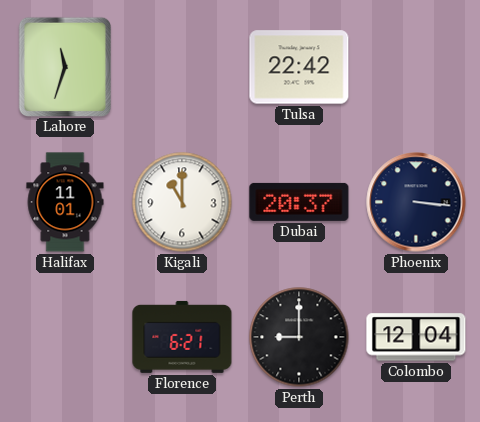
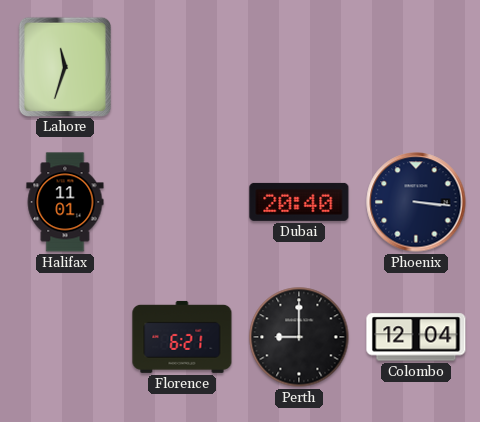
Tulsa: 22:42 -> none (299, 67)
Kigali: 11:00 -> none (182, 202)
Dubai: 20:37 -> 20:40 (299, 202)
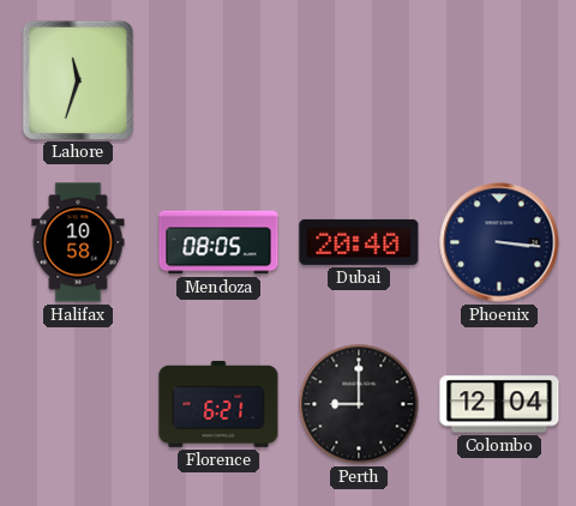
Halifax: 11:01 -> 10:58 (78, 242)
Mendoza: none -> 08:05 (218, 242)
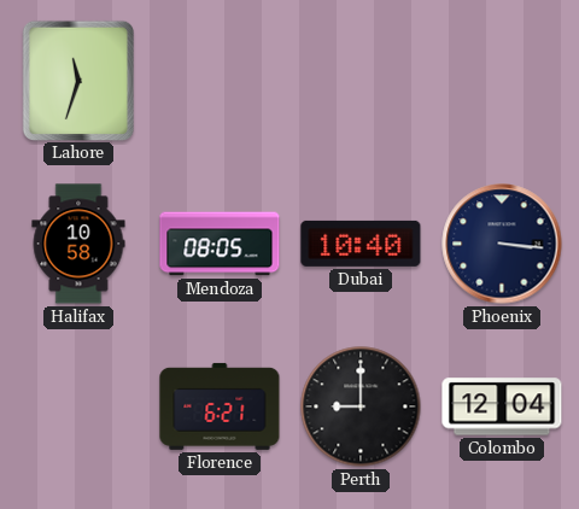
Dubai: 20:40 -> 10:40 (361, 244)
